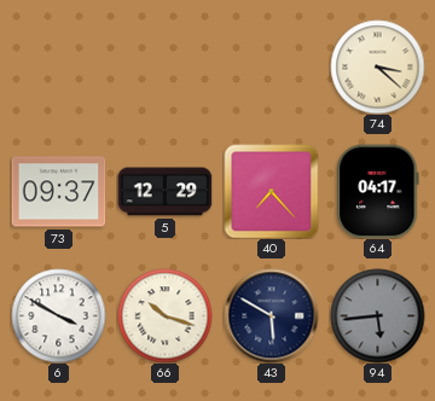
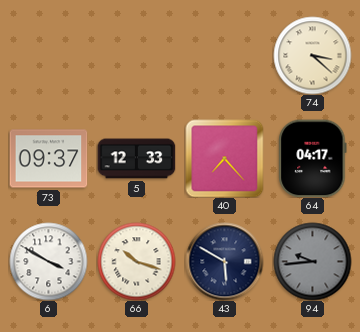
5: 12:29 -> 12:33 (136, 159)
94: 5:44 -> 9:44 (312, 261)
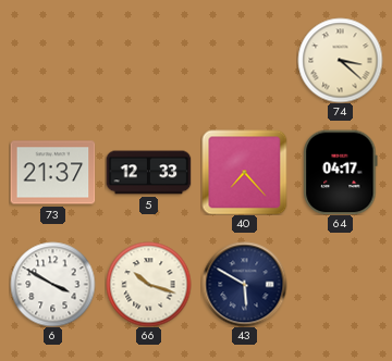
73: 09:37 -> 21:37 (52, 173)
94: 9:44 -> none (312, 261)
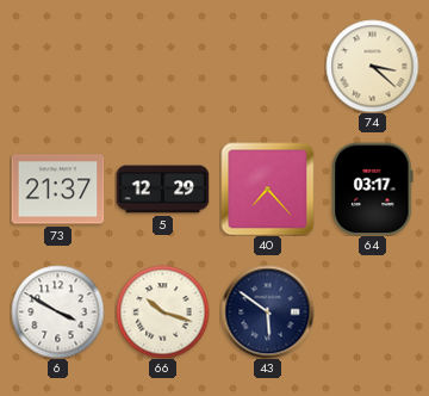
5: 12:33 -> 12:29 (162, 190)
64: 04:17 -> 03:17 (373, 188)
43: 5:50 -> 5:51 (267, 311)
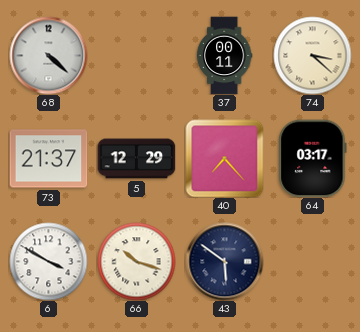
68: none -> 4:22 (48, 55)
37: none -> 00:11 (224, 55)
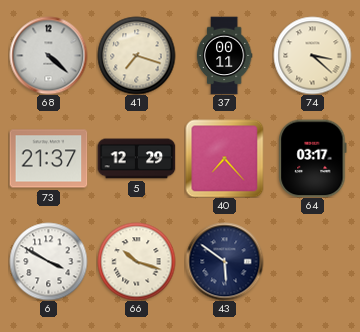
41: none -> 7:18 (136, 55)
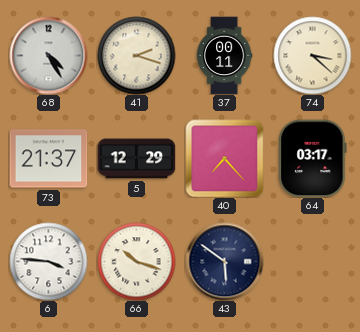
68: 4:22 -> 4:25 (48, 55)
41: 7:18 -> 2:18 (136, 55)
6: 3:50 -> 3:46 (48, 261)
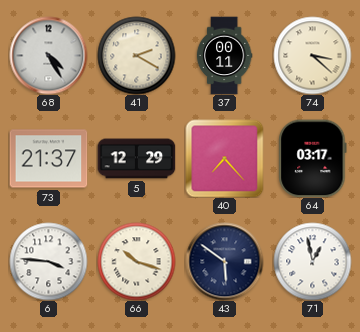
41: 2:18 -> 2:20 (136, 55)
71: none -> 12:58 (312, 261)
